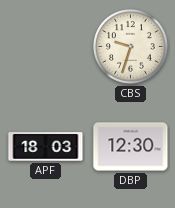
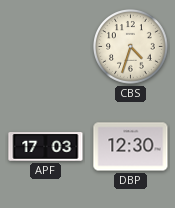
CBS: 9:33 -> 4:33 (131, 47)
APF: 18:03 -> 17:03 (46, 147)
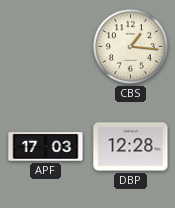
CBS: 4:33 -> 1:16 (131, 47)
DBP: 12:30 -> 12:28 (131, 147)
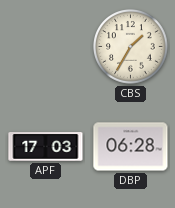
CBS: 1:16 -> 1:35 (131, 47)
DBP: 12:28 -> 06:28 (131, 147)
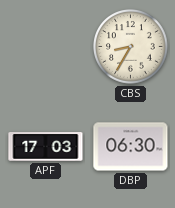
CBS: 1:35 -> 8:35 (131, 47)
DBP: 06:28 -> 06:30 (131, 147)
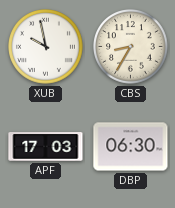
XUB: none -> 9:58 (46, 47)
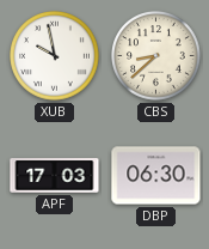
CBS: 8:35 -> 8:38 (156, 56)
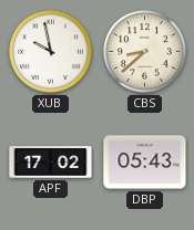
APF: 17:03 -> 17:02 (51, 163)
DBP: 06:30 -> 05:43 (145, 163)
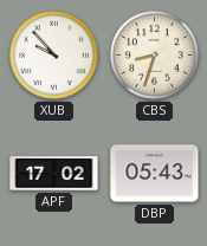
XUB: 9:58 -> 9:53 (54, 56)
CBS: 8:38 -> 8:33 (155, 56)
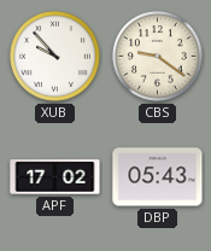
CBS: 8:33 -> 9:21 (158, 57)
